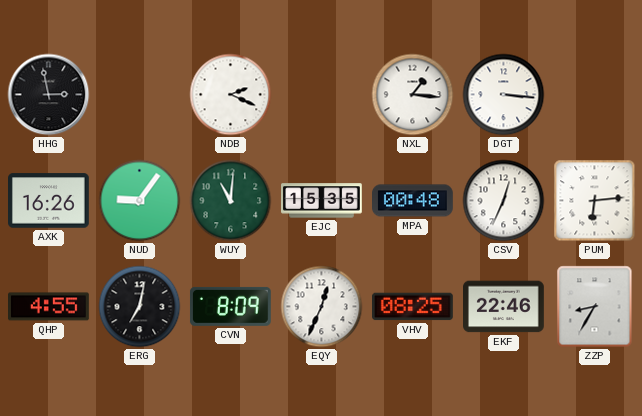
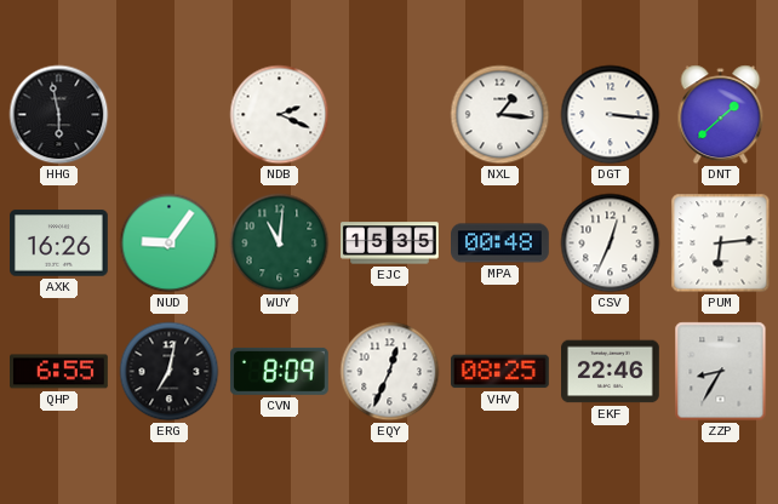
HHG: 2:58 -> 5:58 (59, 115)
DNT: none -> 1:38 (721, 115)
QHP: 4:55 -> 6:55 (59, 372)
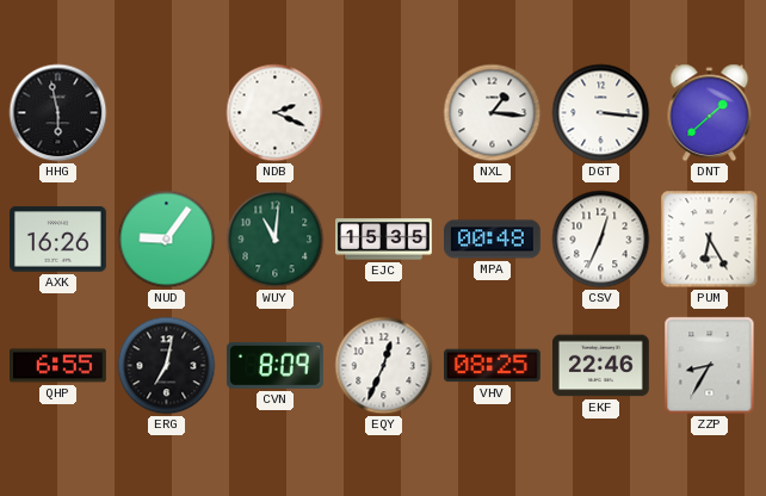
PUM: 6:14 -> 6:25 (710, 240)
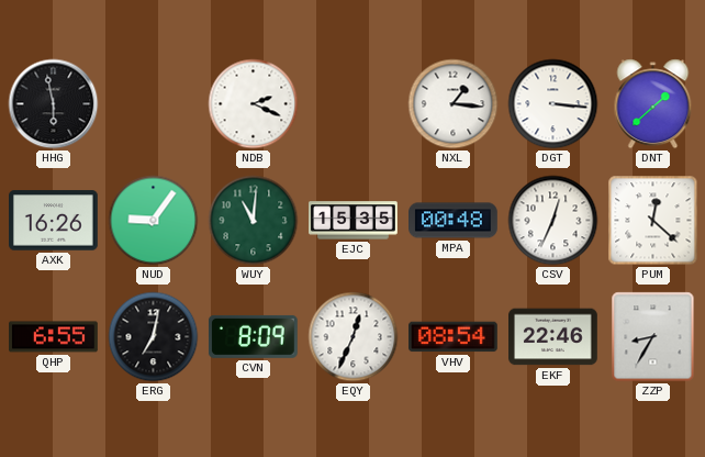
PUM: 6:25 -> 12:22 (653, 221)
VHV: 08:25 -> 08:54 (454, 337)
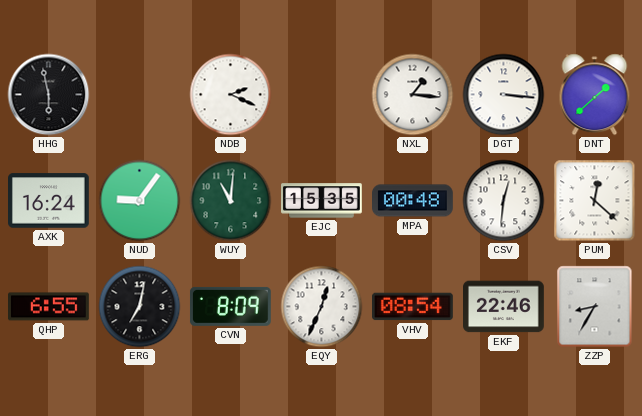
AXK: 16:26 -> 16:24 (49, 201)
CSV: 12:34 -> 12:31 (504, 201)
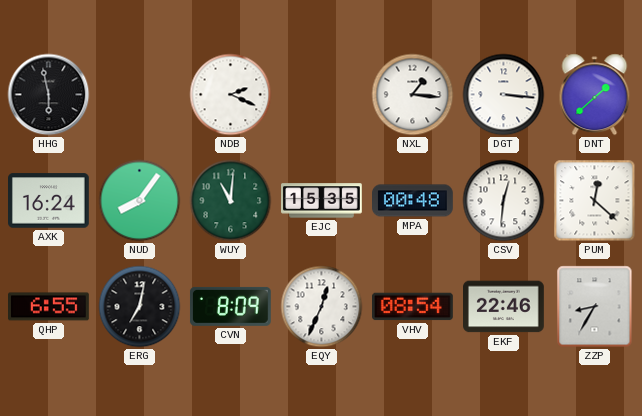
NUD: 9:06 -> 8:06 (140, 201)
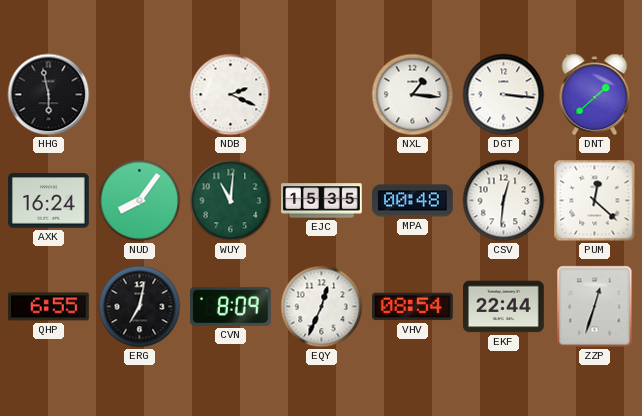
EKF: 22:46 -> 22:44 (504, 307)
ZZP: 8:35 -> 12:33 (595, 307)
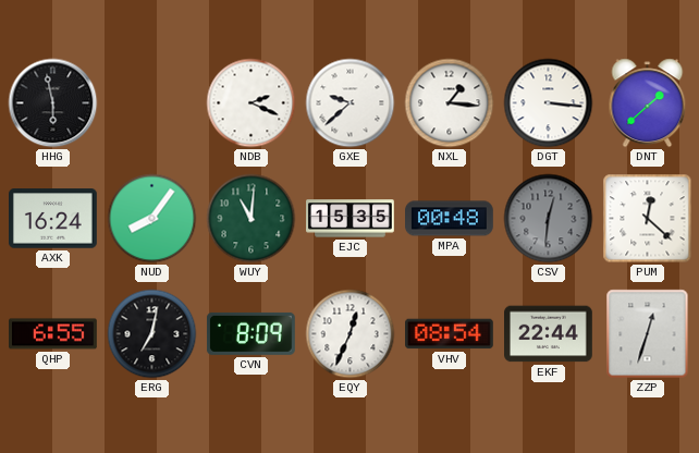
GXE: none -> 9:38 (351, 103)
CSV dial: white -> grey (549, 219)
